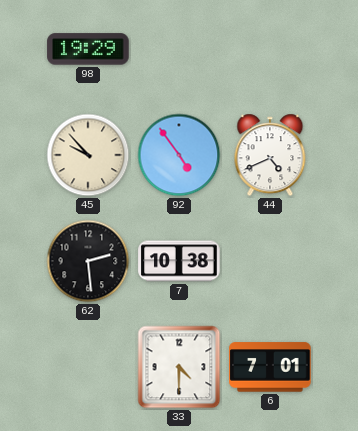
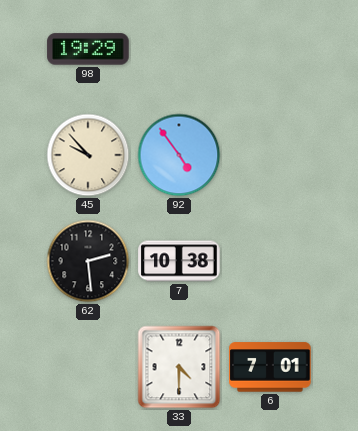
44: 4:41 -> none (270, 155)
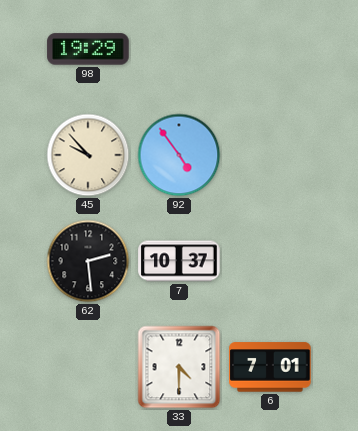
7: 10:38 -> 10:37 (179, 261)
